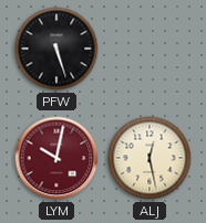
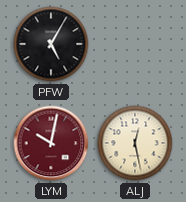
PFW: 5:27 -> 5:05 (51, 44)
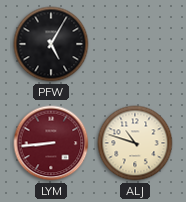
LYM: 10:02 -> 8:44 (51, 143)
ALJ: 12:28 -> 10:48 (135, 143)
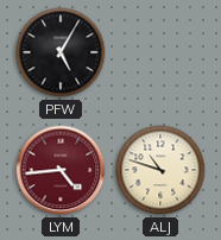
LYM: 8:44 -> 4:44 (61, 170)
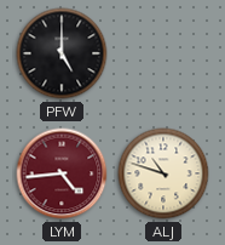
PFW: 5:05 -> 5:00 (62, 53)
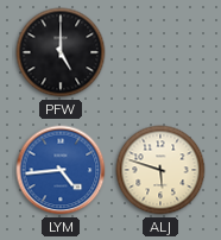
LYM dial: burgundy -> blue (61, 170)
ALJ: 10:48 -> 5:48 (160, 170)
